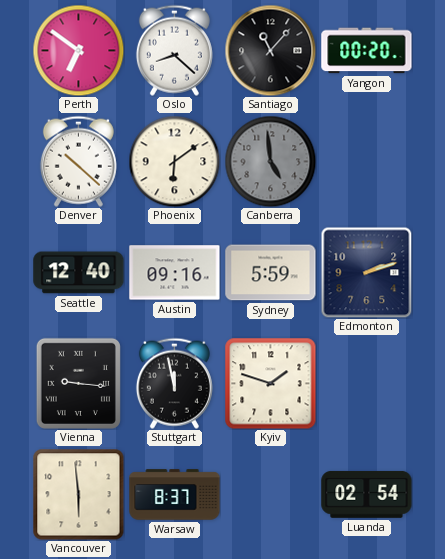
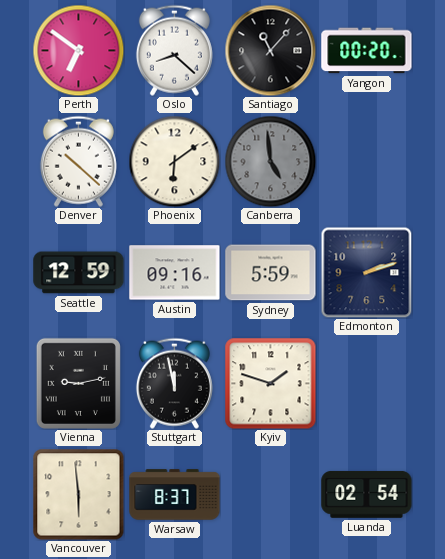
Seattle: 12:40 -> 12:59 (79, 273)
Vienna: 9:16 -> 9:13 (78, 383)
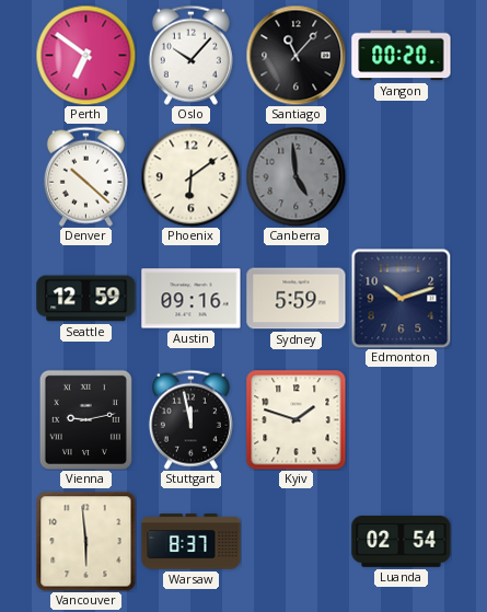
Oslo: 8:22 -> 10:07 (190, 55)
Edmonton: 2:12 -> 10:12 (401, 298)
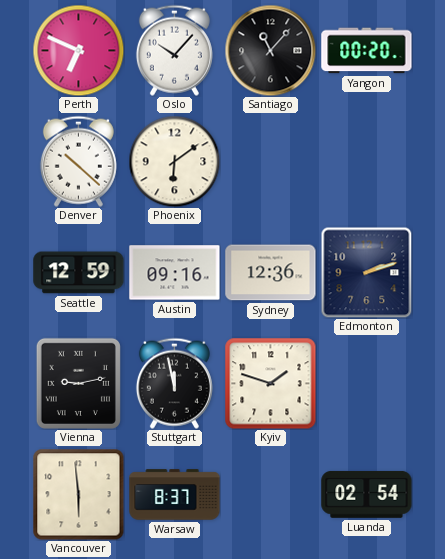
Perth: 6:51 -> 6:49 (78, 50)
Canberra: 4:59 -> none (295, 176)
Sydney: 5:59 -> 12:36 (271, 273)
Edmonton: 10:12 -> 2:12 (366, 272)
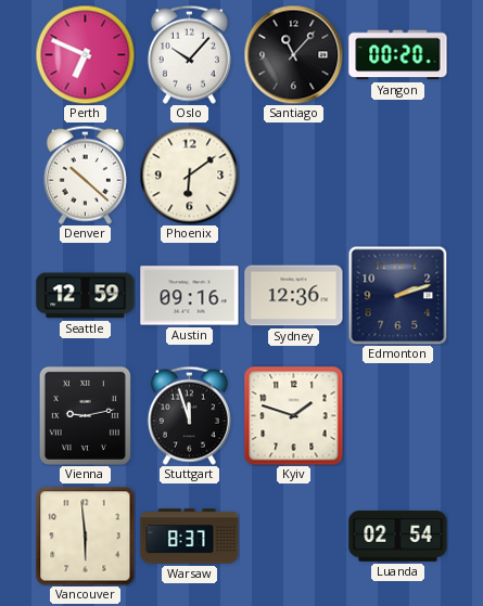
Stuttgart: 11:58 -> 11:57 (189, 415)
